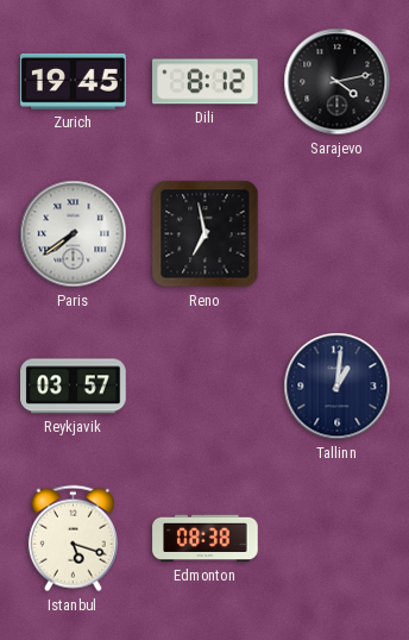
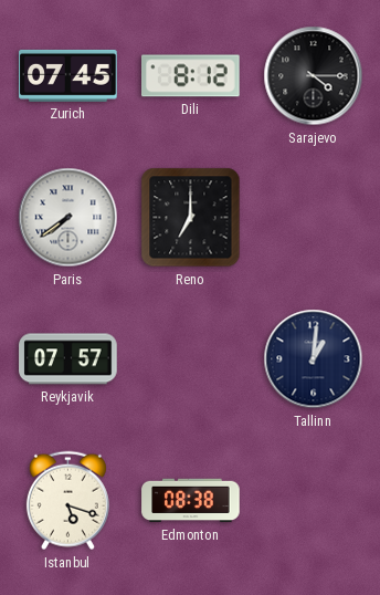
Zurich: 19:45 -> 07:45 (68, 75)
Sarajevo: 4:13 -> 4:15 (314, 76)
Reno: 6:58 -> 7:00 (191, 218)
Reykjavik: 03:57 -> 07:57 (68, 359)
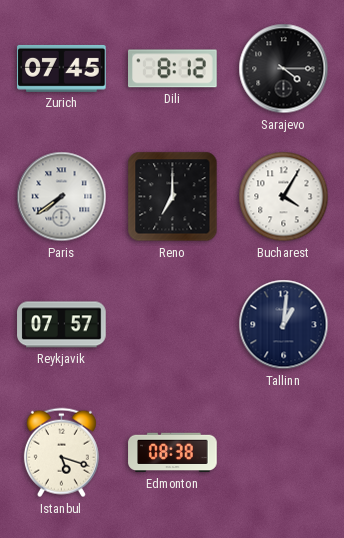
Bucharest: none -> 4:05 (284, 197)
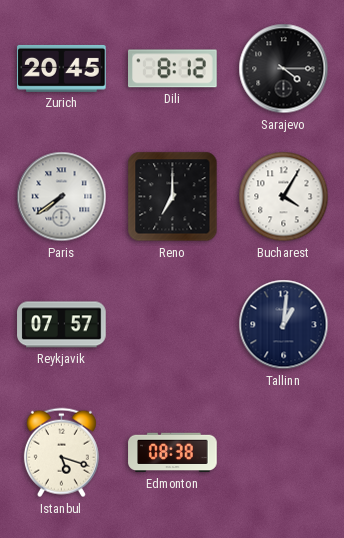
Zurich: 07:45 -> 20:45 (62, 68)
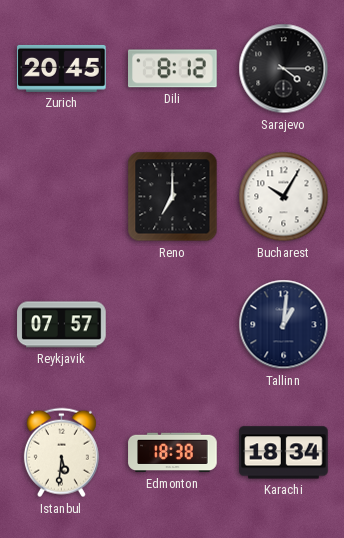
Paris: 7:39 -> none (62, 197)
Bucharest: 4:05 -> 10:05 (284, 197)
Istanbul: 5:18 -> 5:31 (61, 453)
Edmonton: 08:38 -> 18:38 (173, 453)
Karachi: none -> 18:34 (284, 453)
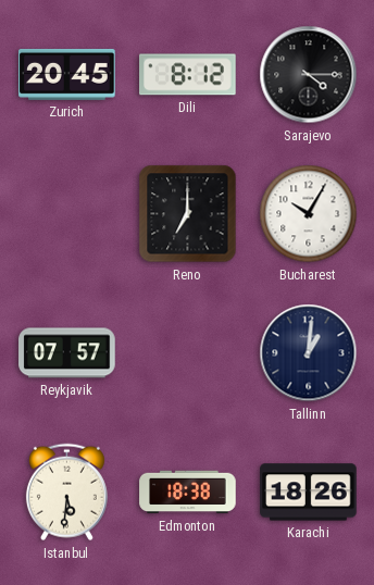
Karachi: 18:34 -> 18:26 (309, 493)
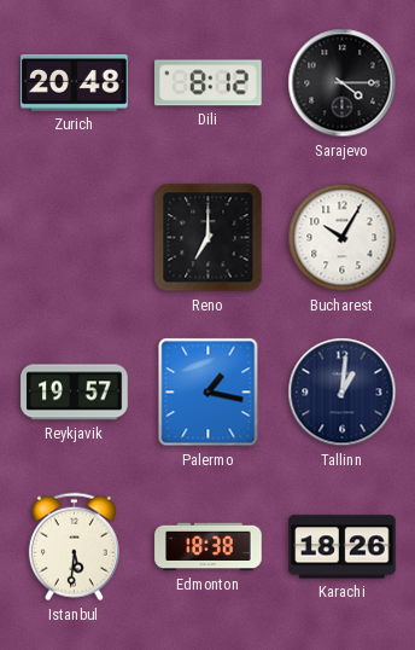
Zurich: 20:45 -> 20:48 (75, 82)
Reykjavik: 07:57 -> 19:57 (75, 393)
Palermo: none -> 1:17 (209, 393)
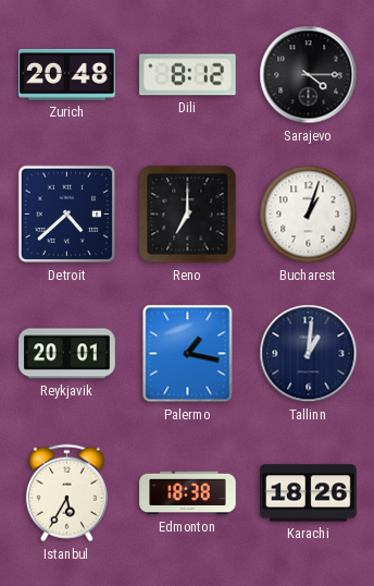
Detroit: none -> 4:38 (67, 215)
Bucharest: 10:05 -> 1:03 (309, 215)
Reykjavik: 19:57 -> 20:01 (67, 354)
Istanbul: 5:31 -> 5:35 (66, 493)
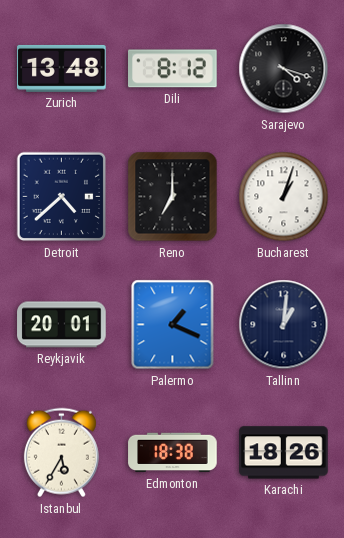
Zurich: 20:48 -> 13:48 (62, 68)
Sarajevo: 4:15 -> 4:18 (284, 69)
Palermo: 1:17 -> 1:19 (173, 325)
